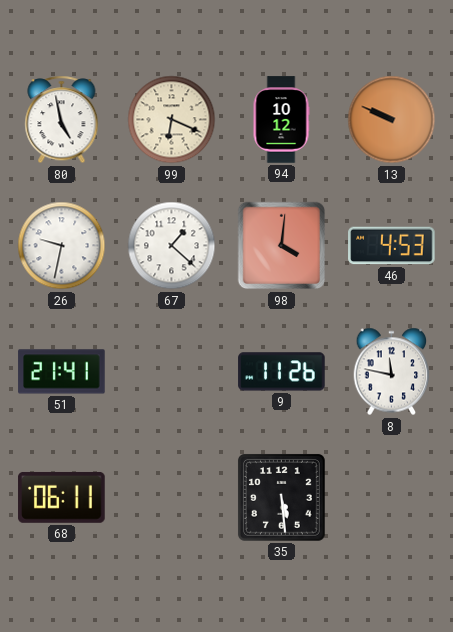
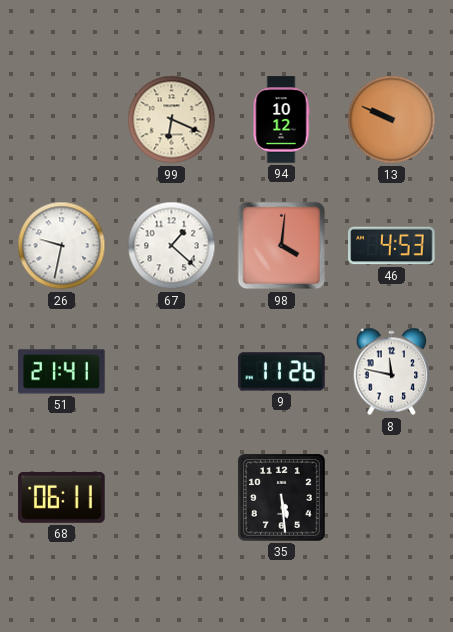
80: 4:58 -> none (62, 120)
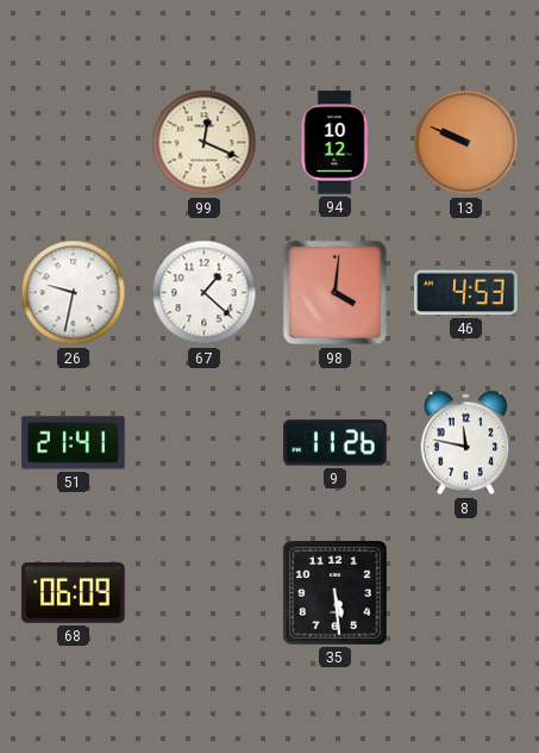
99: 6:19 -> 12:19 (205, 143)
68: 06:11 -> 06:09 (74, 592)
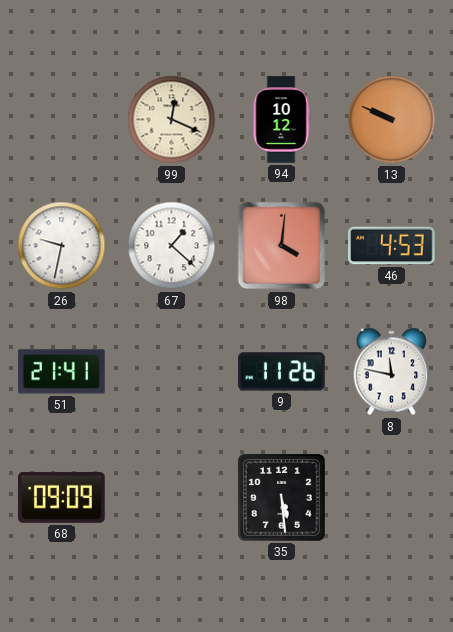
68: 06:09 -> 09:09 (62, 497)
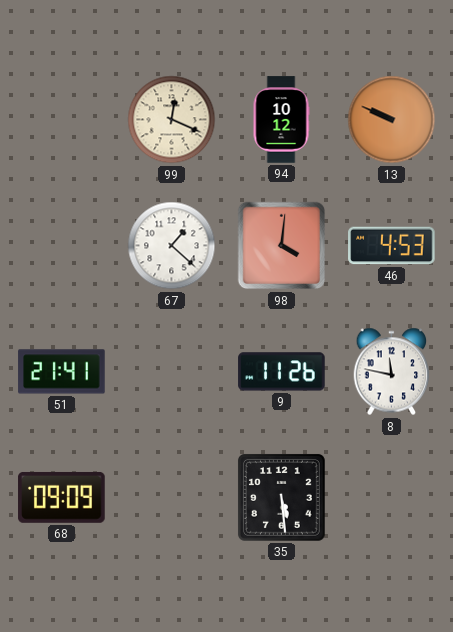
26: 9:32 -> none (62, 246)
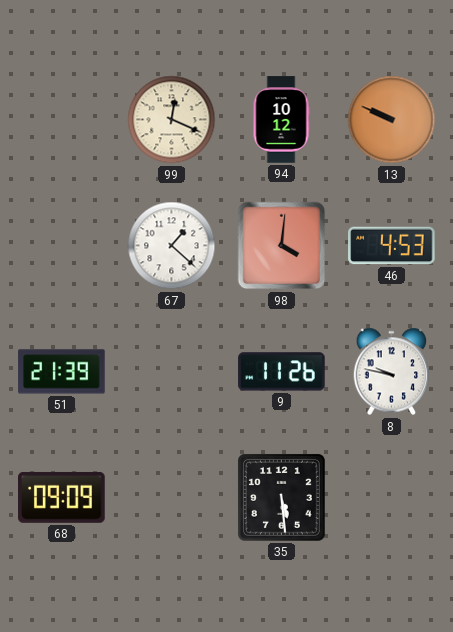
51: 21:41 -> 21:39 (62, 372)
8: 11:47 -> 9:47 (392, 372)
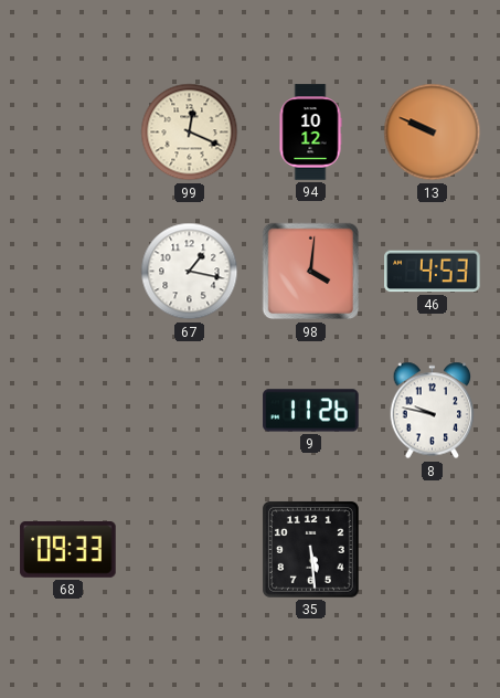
67: 1:22 -> 1:17 (190, 272)
51: 21:39 -> none (62, 372)
68: 09:09 -> 09:33 (68, 549)
